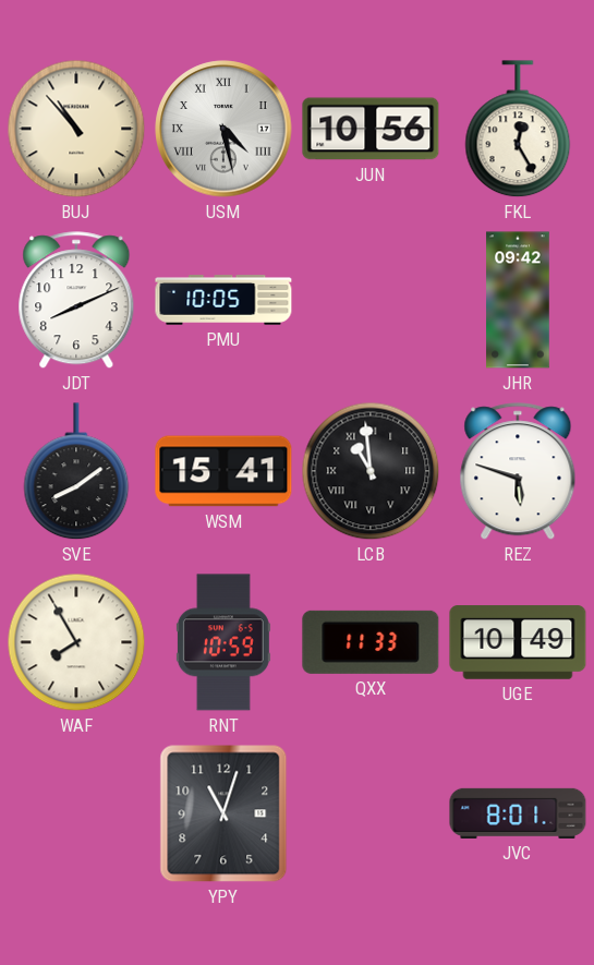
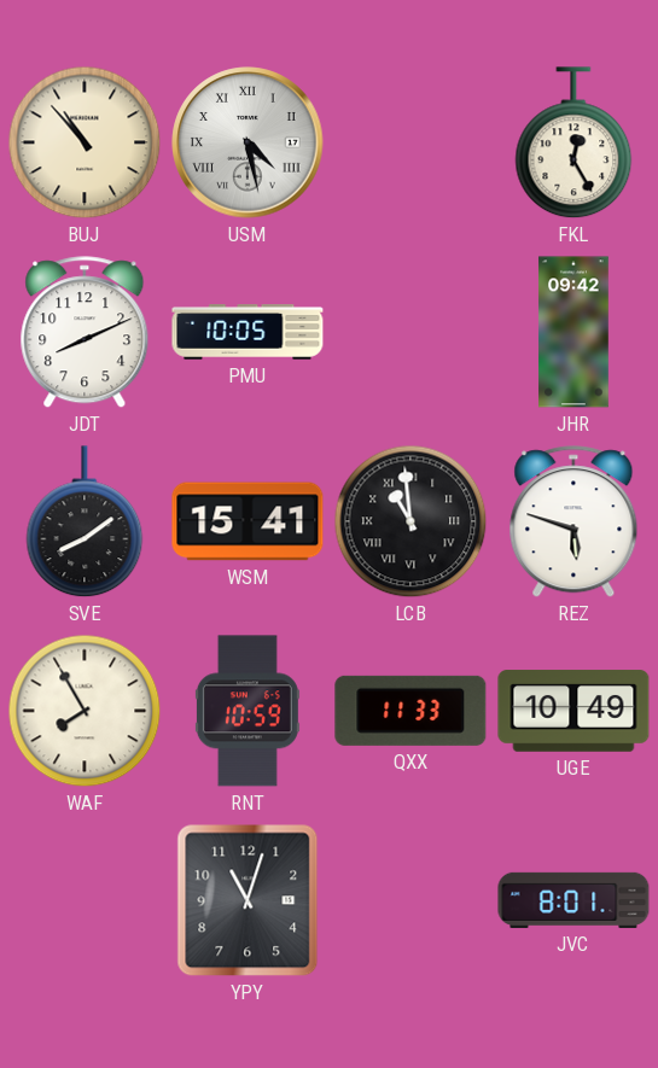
JUN: 10:56 -> none (371, 129)
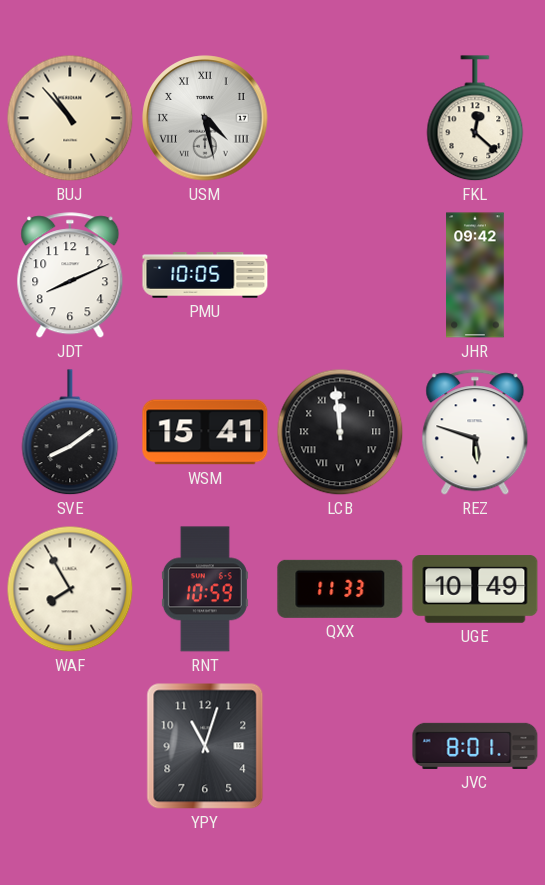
FKL: 12:25 -> 12:22 (475, 119)
LCB: 10:59 -> 11:59 (340, 432)
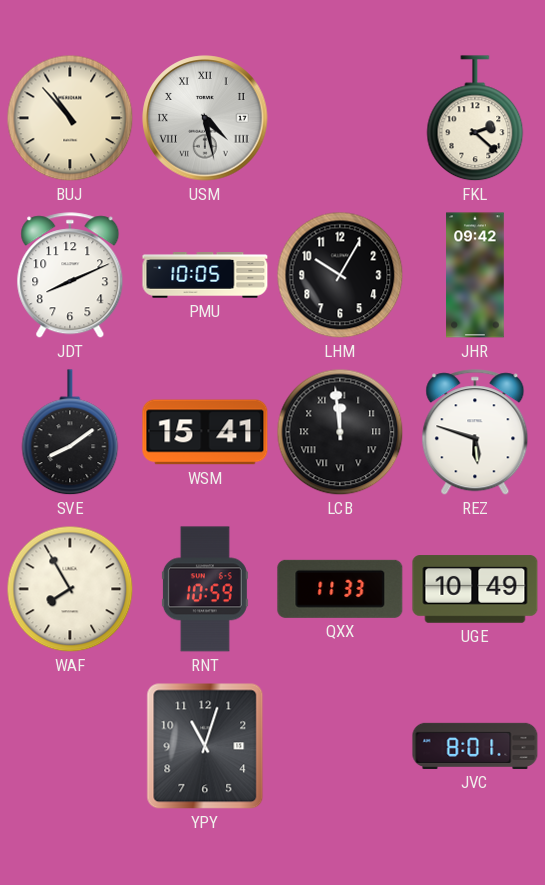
FKL: 12:22 -> 2:22 (475, 119)
LHM: none -> 10:05 (340, 275)
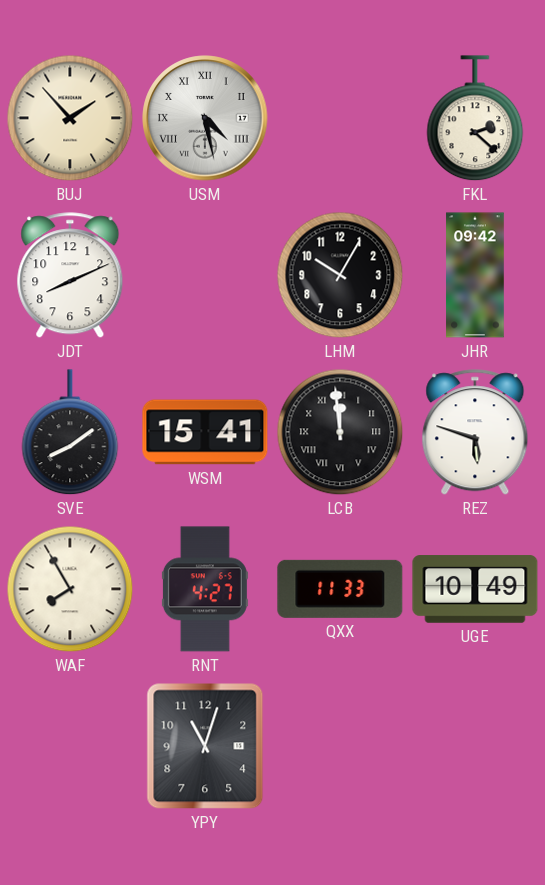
BUJ: 10:53 -> 1:53 (70, 118)
PMU: 10:05 -> none (205, 275)
RNT: 10:59 -> 4:27 (205, 589)
JVC: 8:01 -> none (475, 746)
